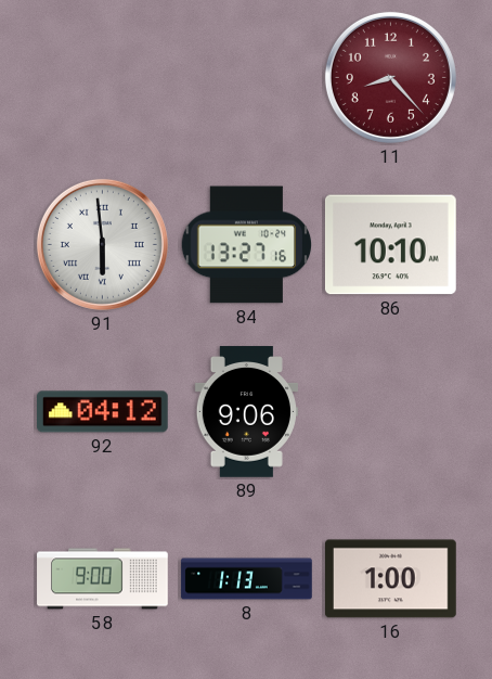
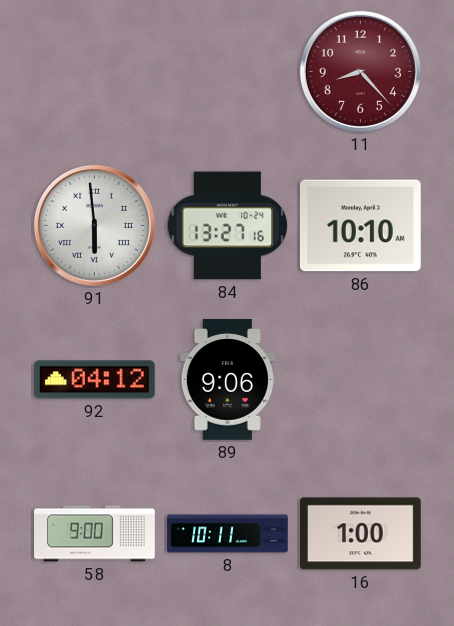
8: 1:13 -> 10:11 (228, 534)
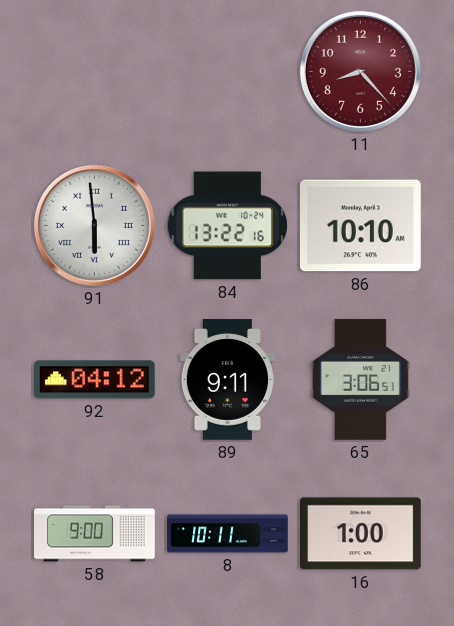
84: 13:27 -> 13:22 (228, 226)
89: 9:06 -> 9:11 (227, 380)
65: none -> 3:06 (360, 380)
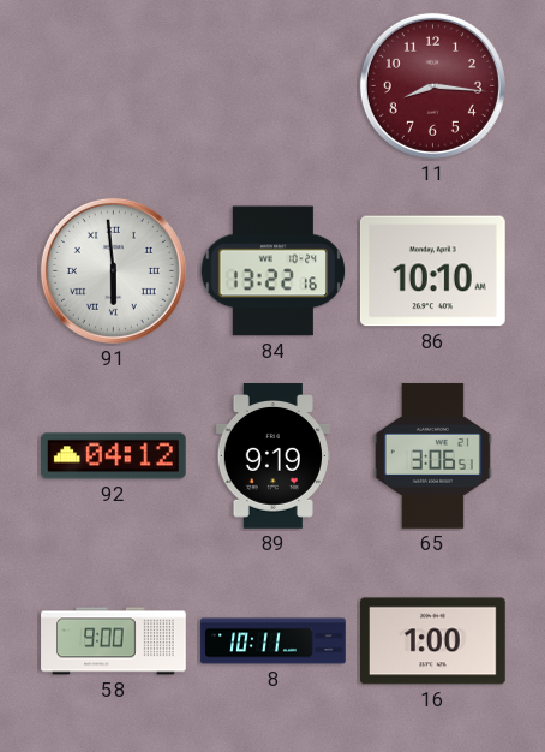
11: 8:23 -> 8:16 (432, 85)
89: 9:11 -> 9:19 (272, 456)
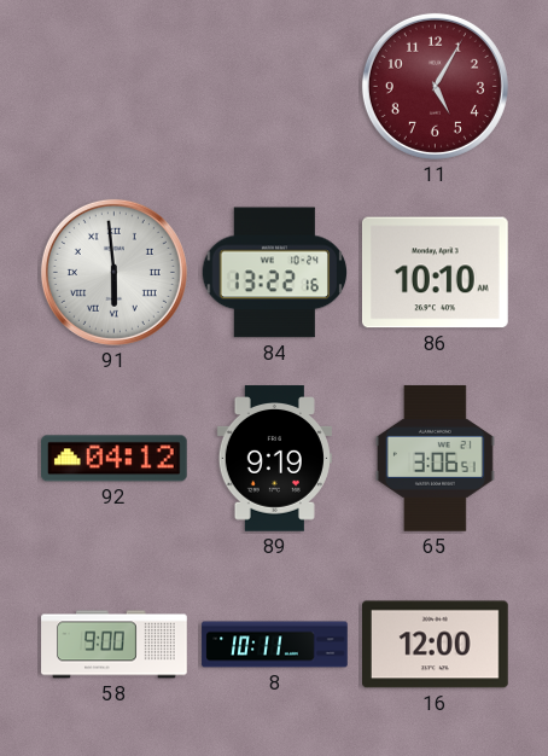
11: 8:16 -> 5:05 (435, 86)
16: 1:00 -> 12:00 (436, 645)
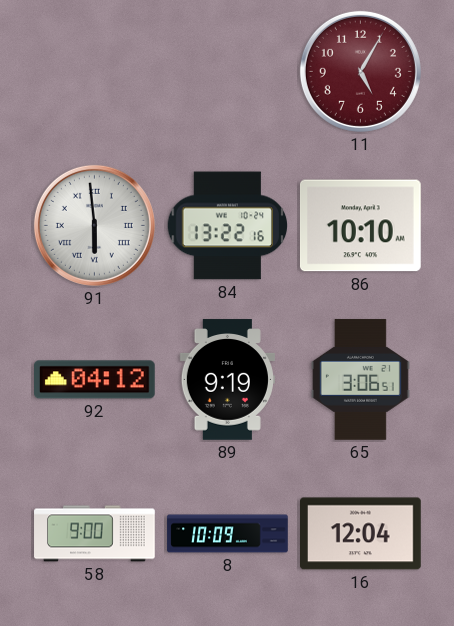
8: 10:11 -> 10:09 (228, 534)
16: 12:00 -> 12:04 (361, 534)
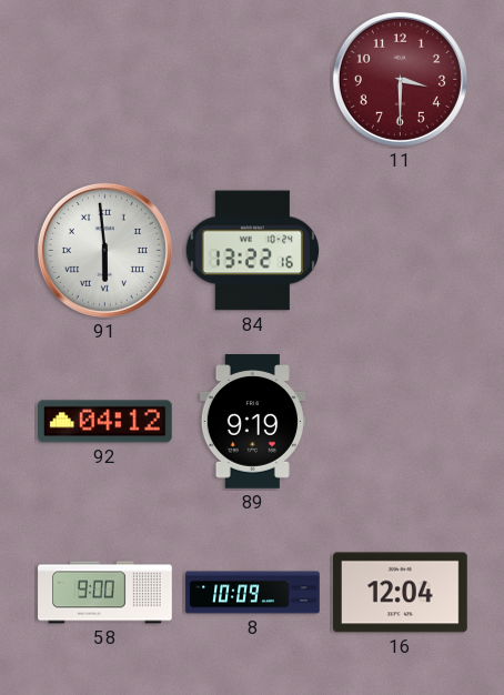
11: 5:05 -> 3:30 (400, 79)
86: 10:10 -> none (360, 226)
65: 3:06 -> none (360, 380)
